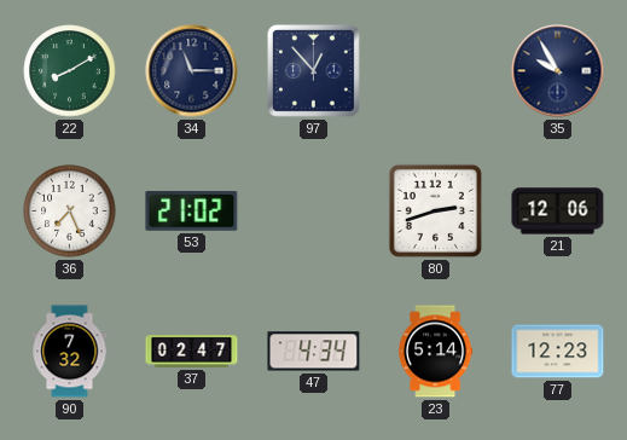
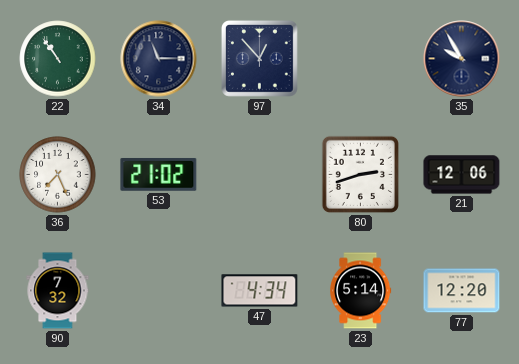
22: 8:10 -> 10:54 (58, 59)
37: 02:47 -> none (192, 352)
77: 12:23 -> 12:20 (462, 291)
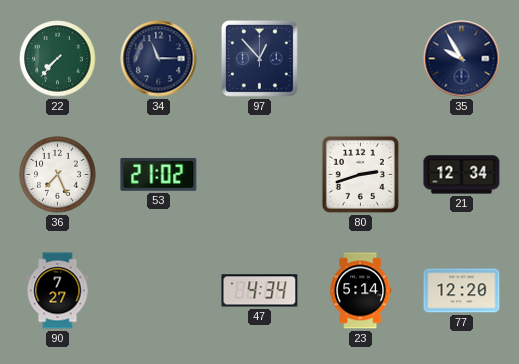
22: 10:54 -> 7:37 (58, 59)
21: 12:06 -> 12:34 (462, 175)
90: 7:32 -> 7:27 (58, 291)
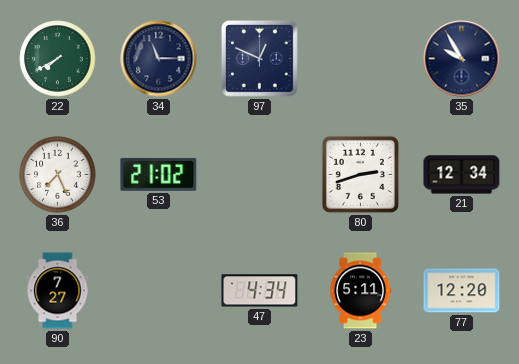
22: 7:37 -> 7:40 (58, 59)
97: 12:53 -> 12:49 (259, 58)
23: 5:14 -> 5:11 (361, 291)
